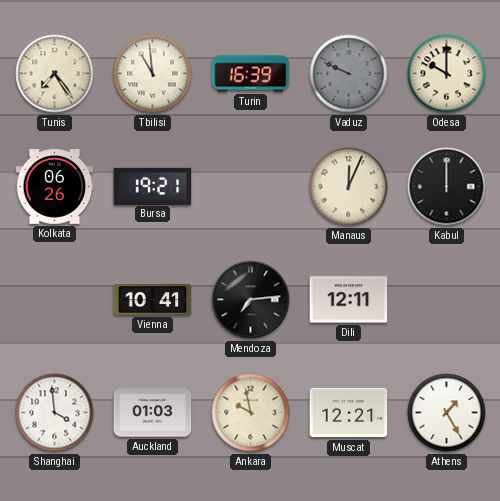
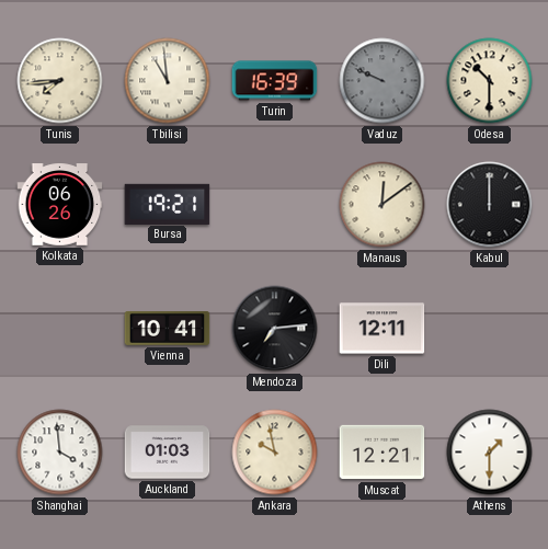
Tunis: 7:24 -> 7:44 (60, 81)
Odesa: 10:00 -> 10:30 (490, 81)
Manaus: 12:04 -> 12:09 (383, 205)
Athens: 1:25 -> 1:30 (490, 453)
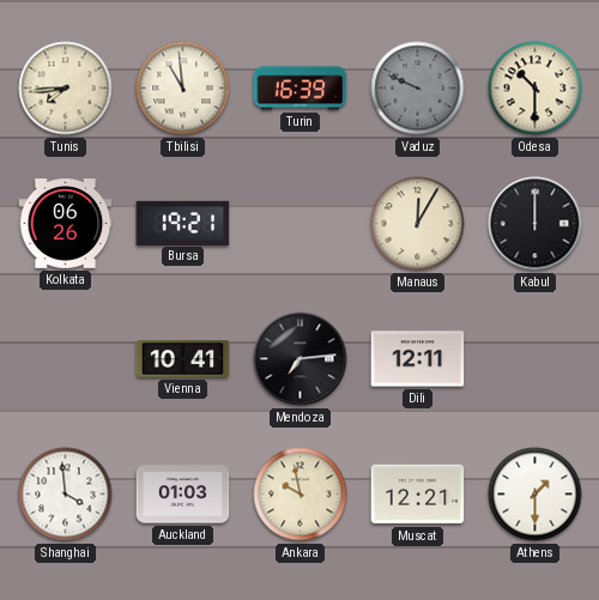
Manaus: 12:09 -> 12:05 (418, 224)
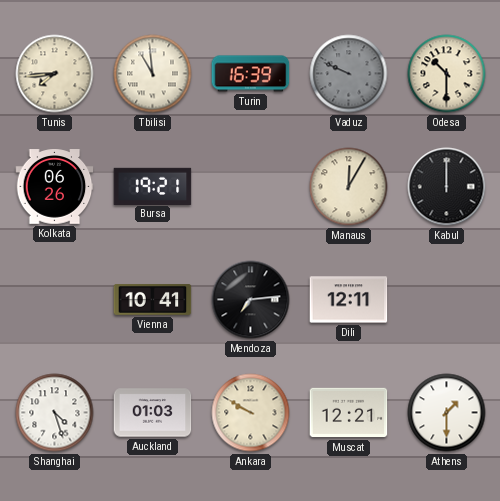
Shanghai: 3:59 -> 4:27 (55, 413)
Ankara: 9:58 -> 9:50 (251, 413)
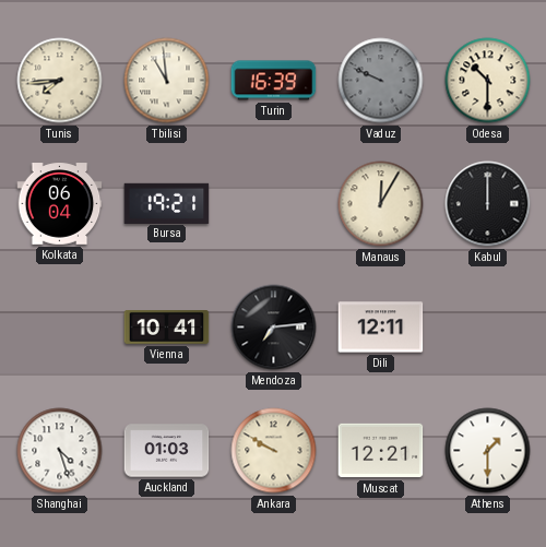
Kolkata: 06:26 -> 06:04 (60, 204)
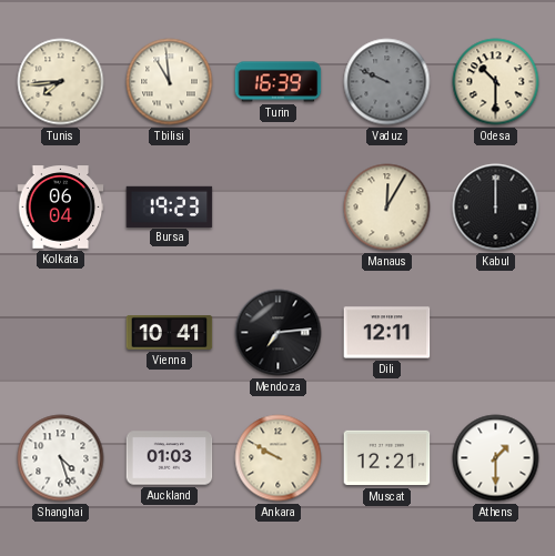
Bursa: 19:21 -> 19:23 (170, 206)
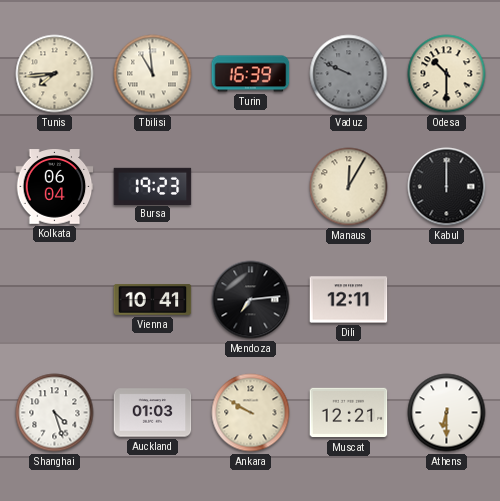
Athens: 1:30 -> 6:30 (447, 413)
